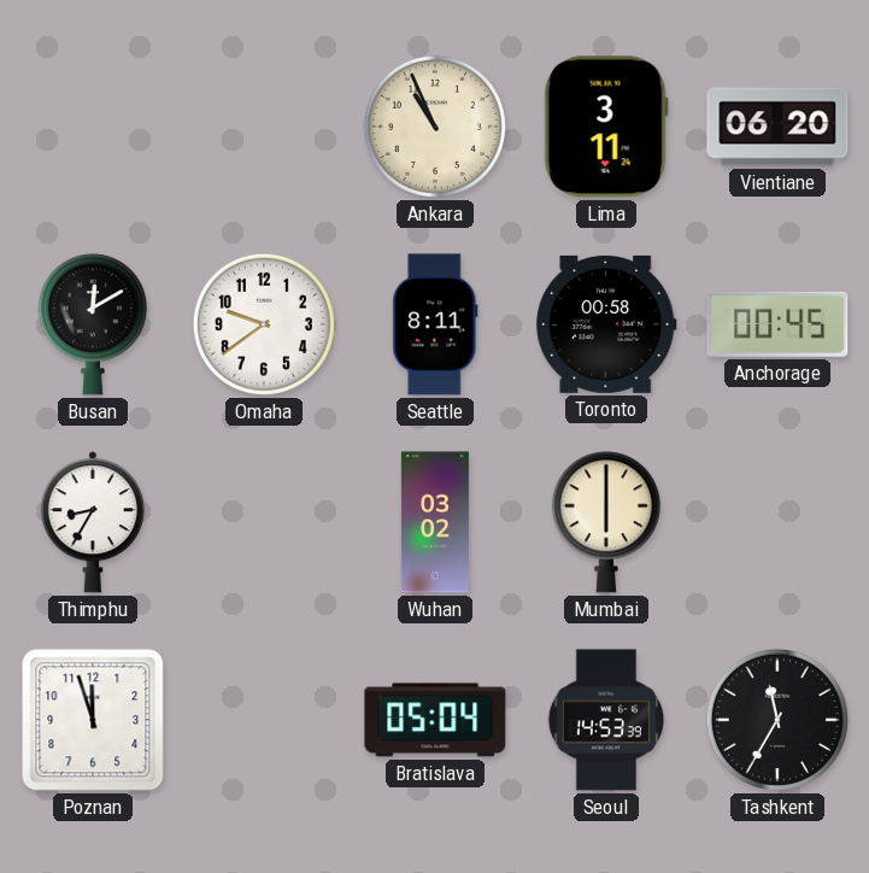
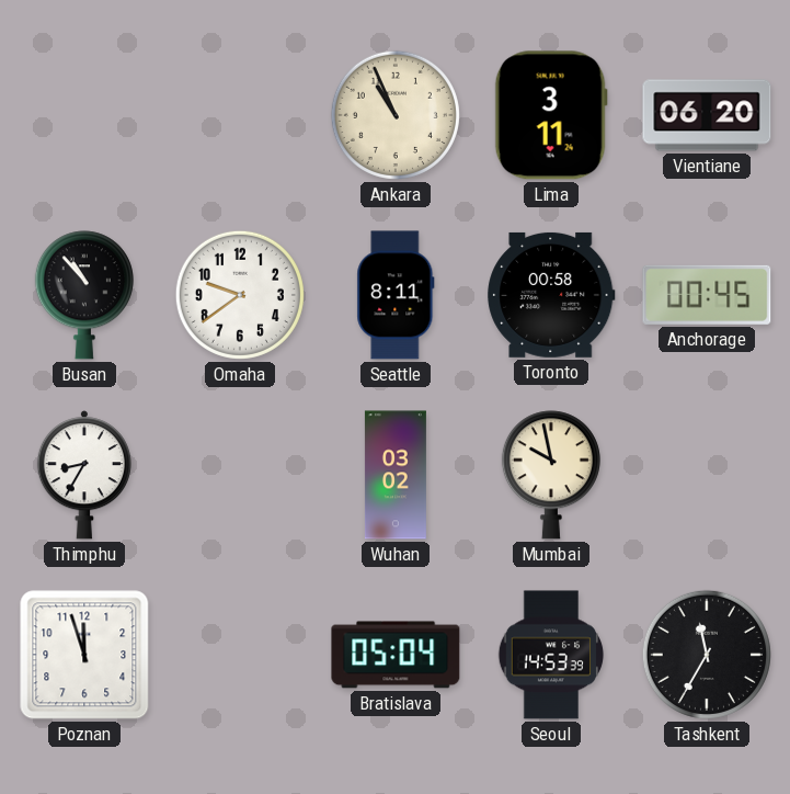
Busan: 12:10 -> 10:53 (84, 295)
Mumbai: 6:00 -> 9:58 (551, 475)
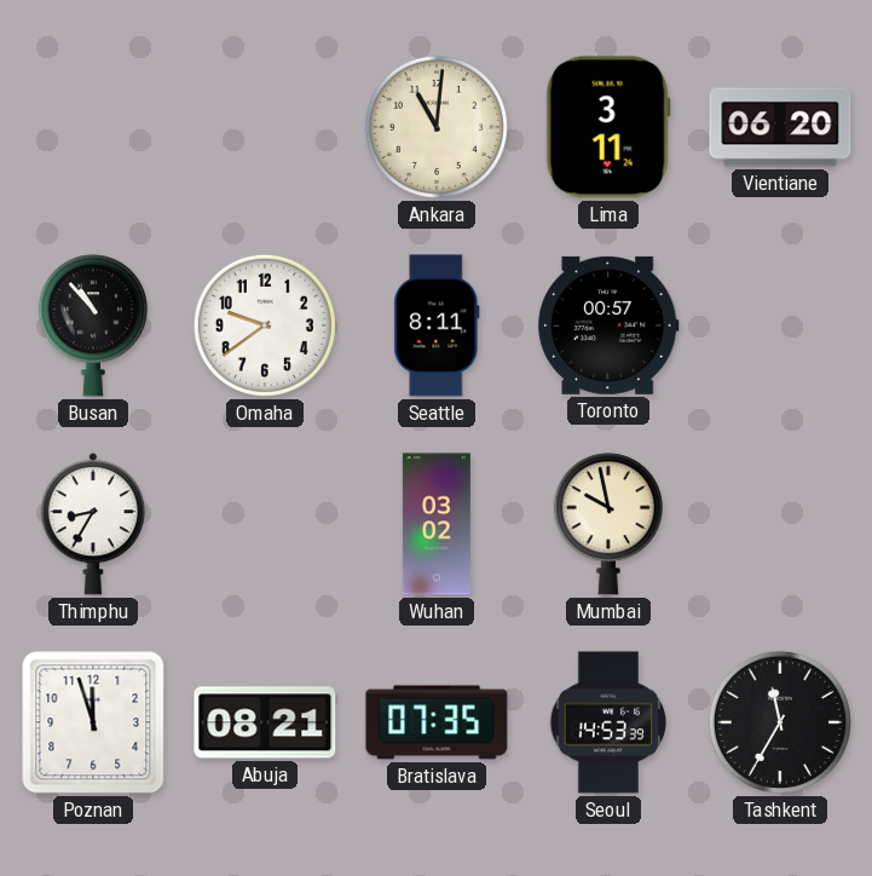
Ankara: 10:56 -> 11:01 (437, 127)
Toronto: 00:58 -> 00:57 (608, 325)
Anchorage: 00:45 -> none (707, 295)
Abuja: none -> 08:21 (265, 722)
Bratislava: 05:04 -> 07:35 (437, 722)
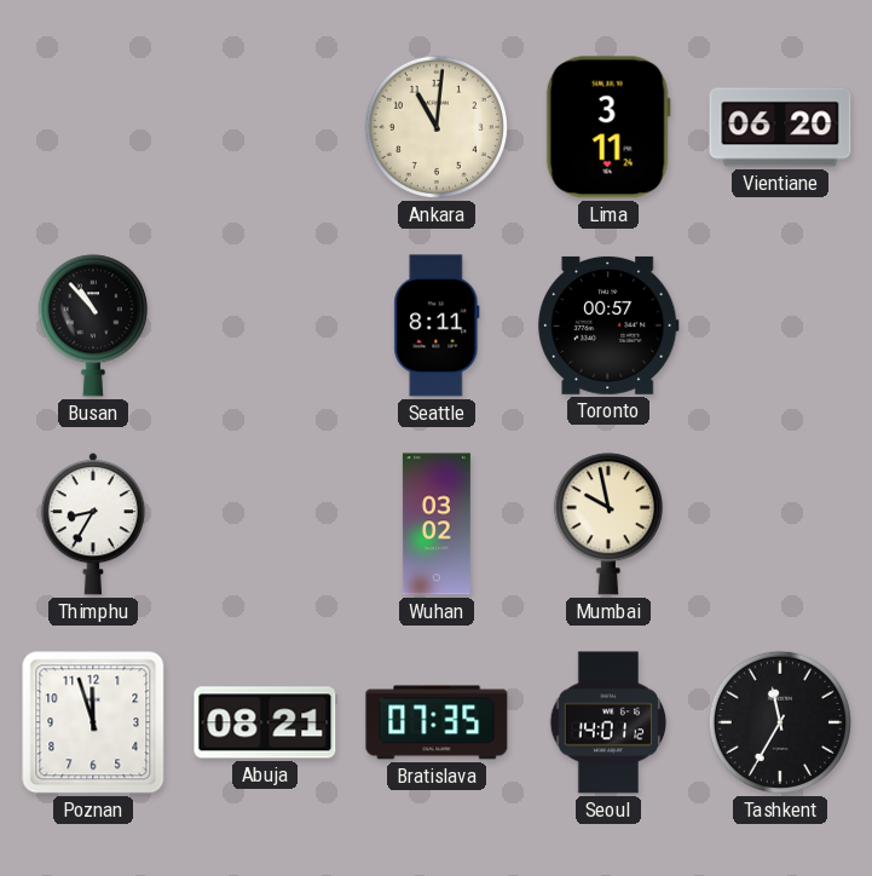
Omaha: 9:39 -> none (265, 325)
Seoul: 14:53 -> 14:01 (608, 722)
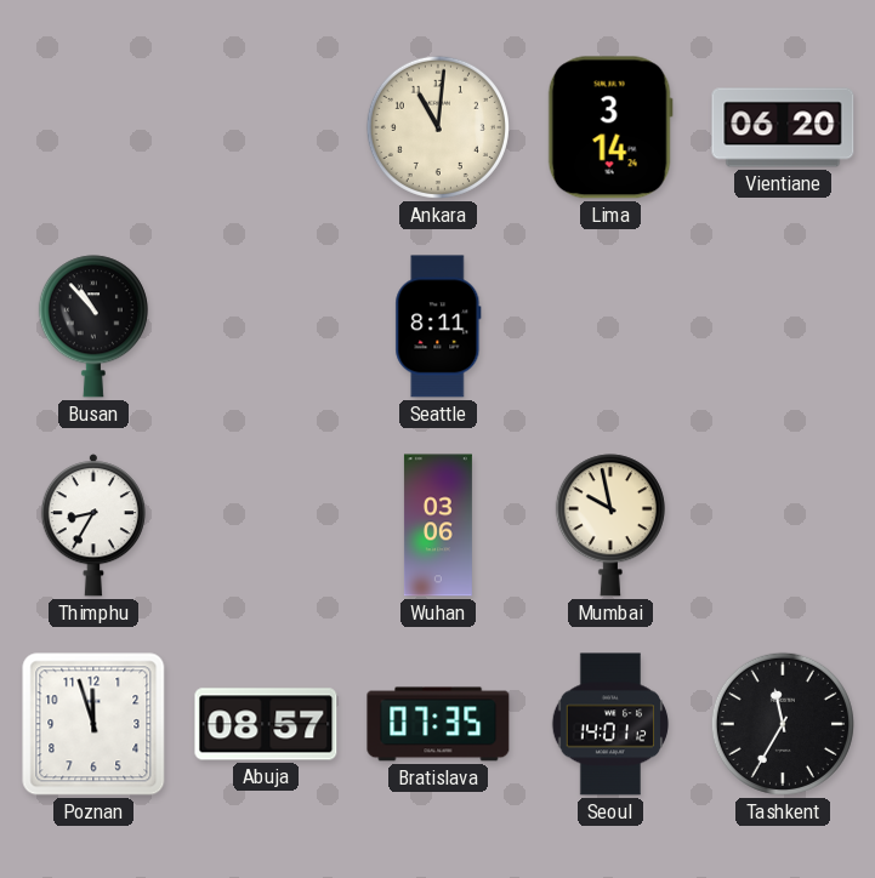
Lima: 3:11 -> 3:14 (610, 127)
Toronto: 00:57 -> none (608, 325)
Wuhan: 03:02 -> 03:06 (438, 525)
Abuja: 08:21 -> 08:57 (266, 724)
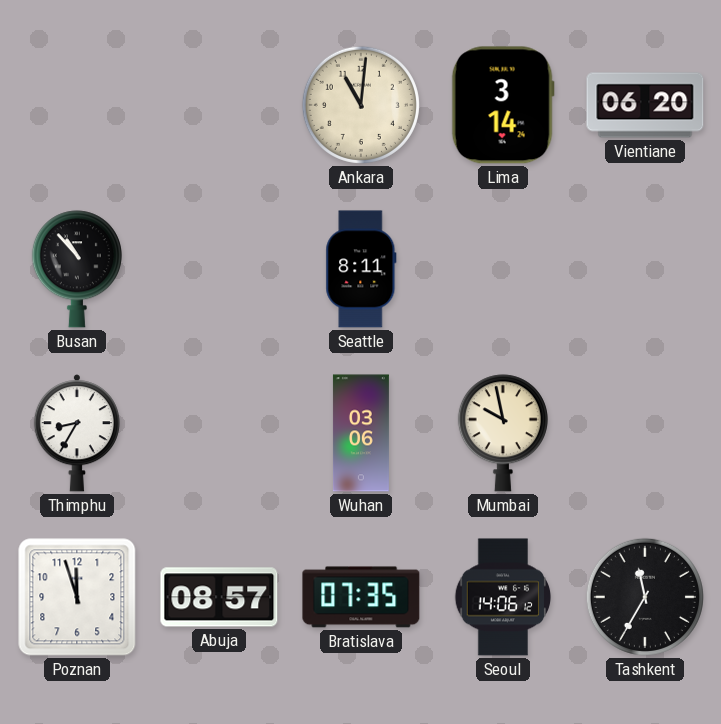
Seoul: 14:01 -> 14:06 (503, 597)
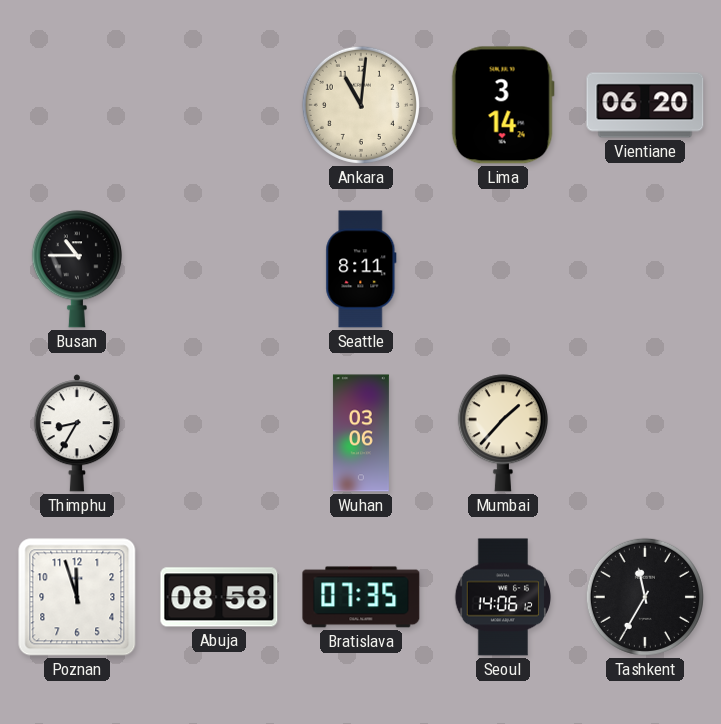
Busan: 10:53 -> 10:45 (77, 269)
Mumbai: 9:58 -> 1:37 (503, 433)
Abuja: 08:57 -> 08:58 (219, 597)
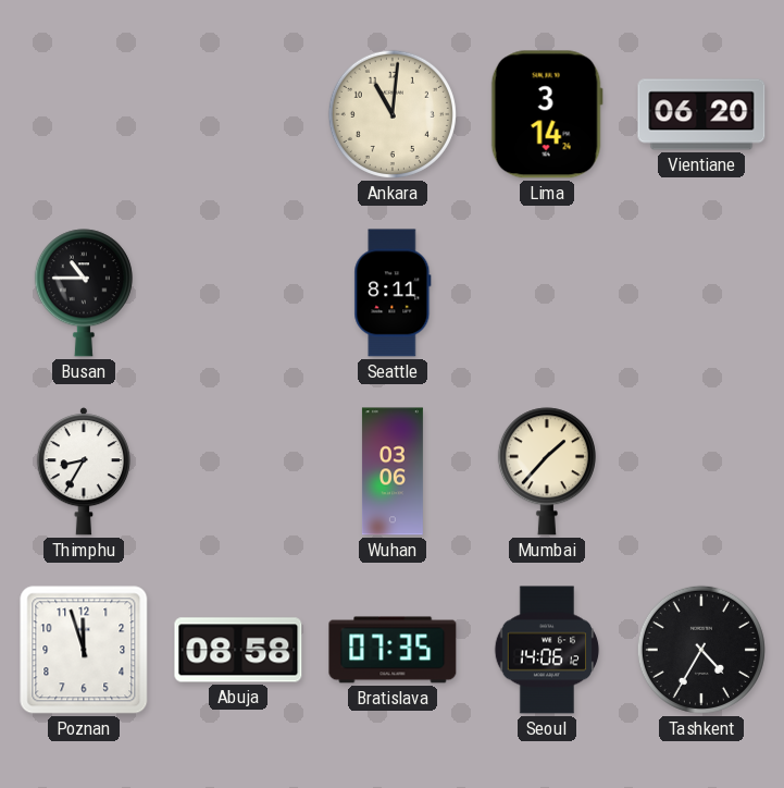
Tashkent: 11:35 -> 4:35 (701, 650)
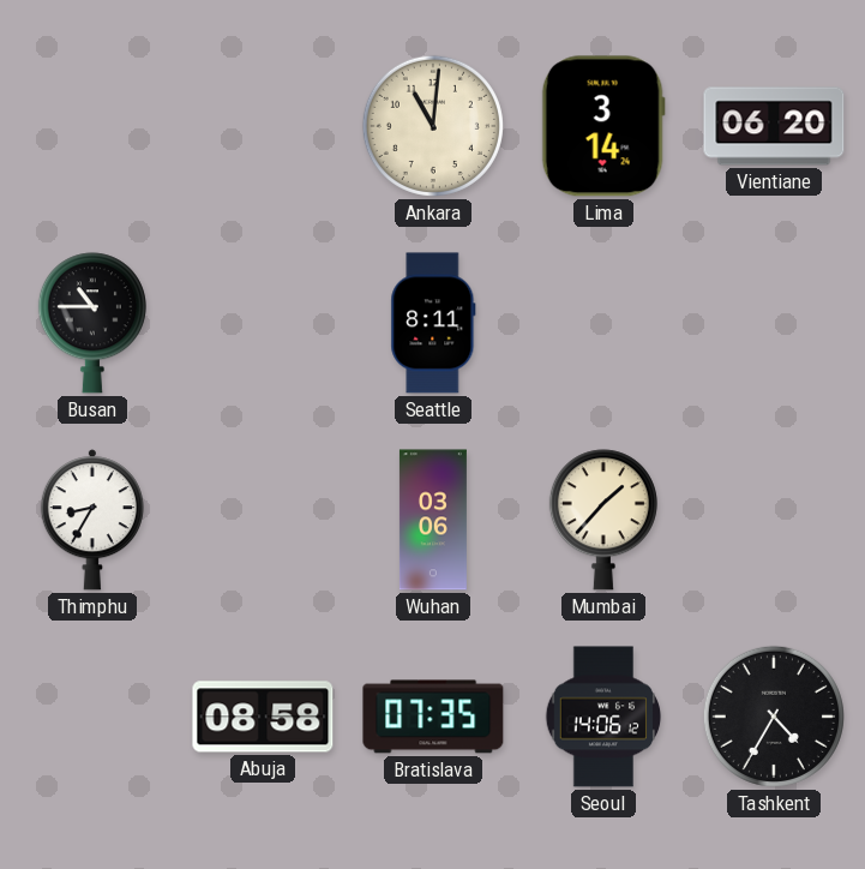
Poznan: 11:57 -> none (84, 650)
